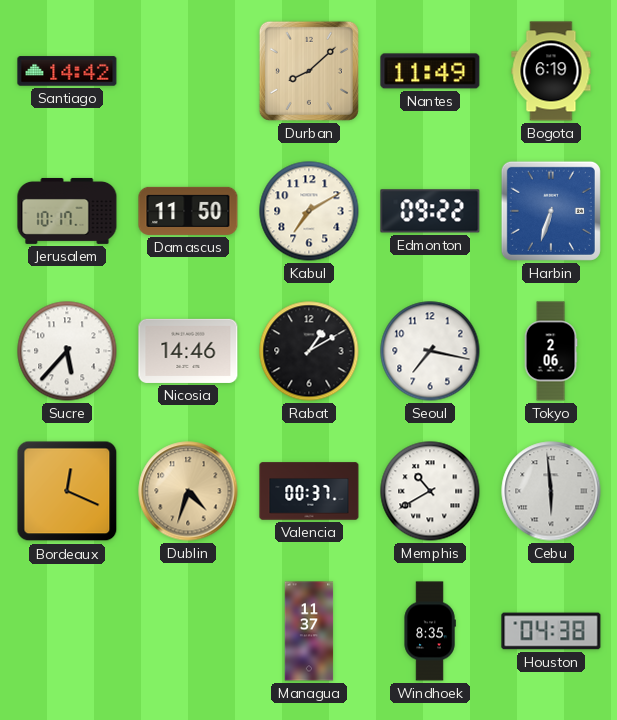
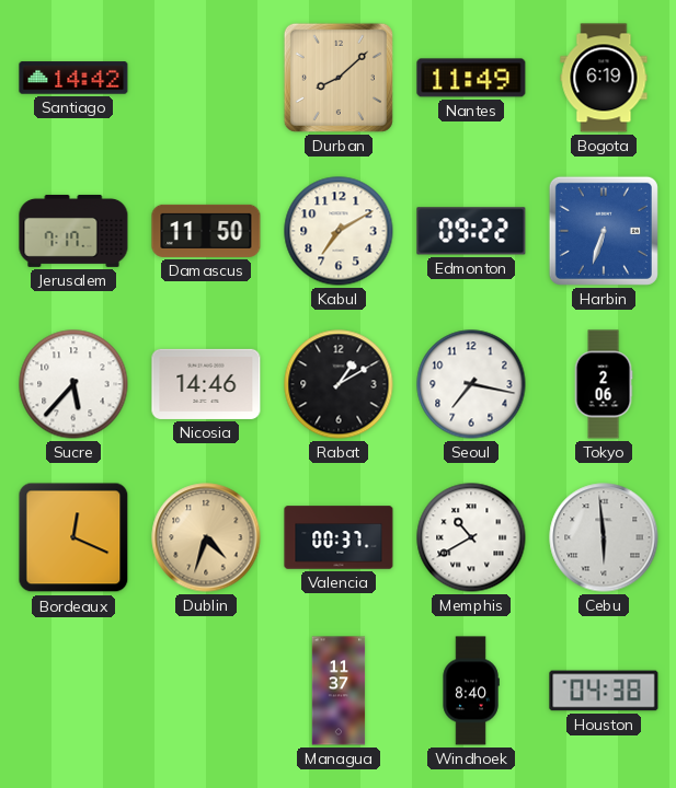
Jerusalem: 10:17 -> 7:17 (73, 231)
Windhoek: 8:35 -> 8:40 (471, 691)
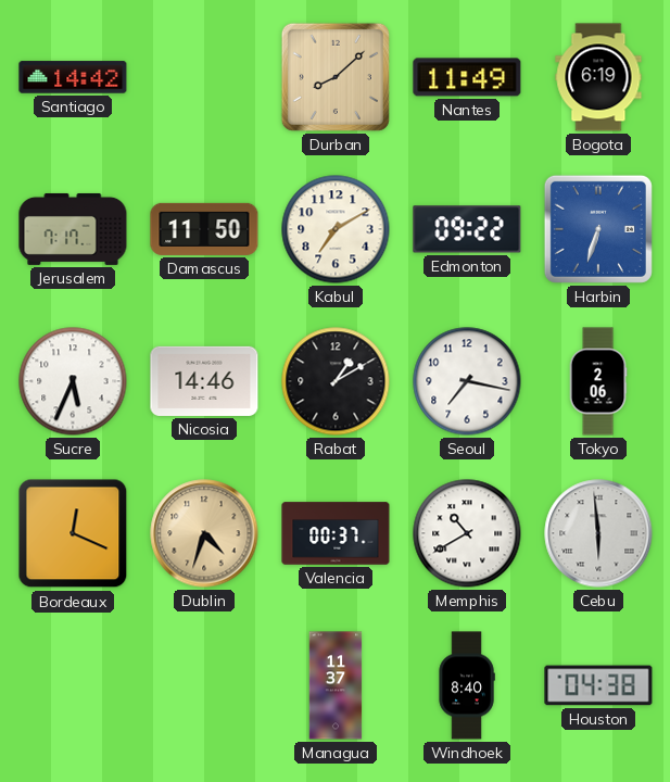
Sucre: 5:37 -> 5:34 (73, 381)
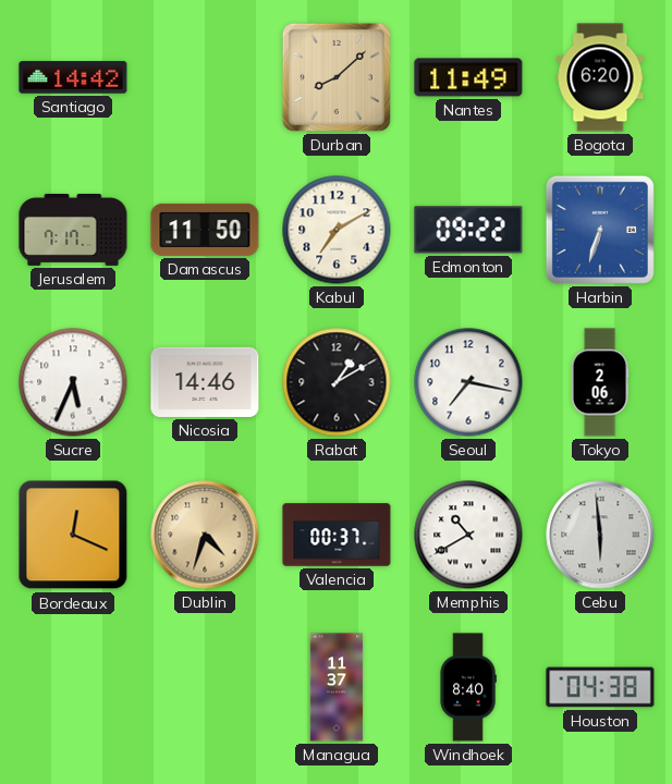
Bogota: 6:19 -> 6:20 (600, 77)
